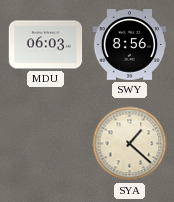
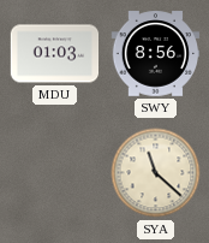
MDU: 06:03 -> 01:03 (55, 54)
SYA: 1:22 -> 11:22 (156, 173)
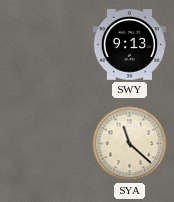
MDU: 01:03 -> none (55, 54)
SWY: 8:56 -> 9:13 (130, 45)
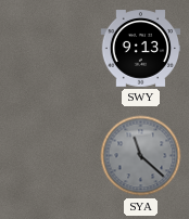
SYA dial: cream -> grey (141, 156)
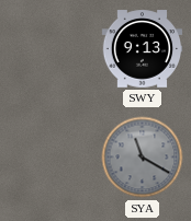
SYA: 11:22 -> 11:20 (143, 158)
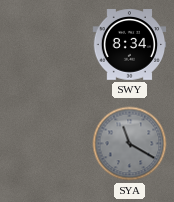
SWY: 9:13 -> 8:34 (130, 45)
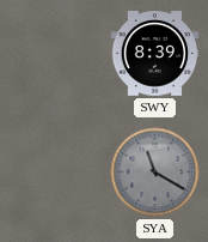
SWY: 8:34 -> 8:39 (155, 54)
